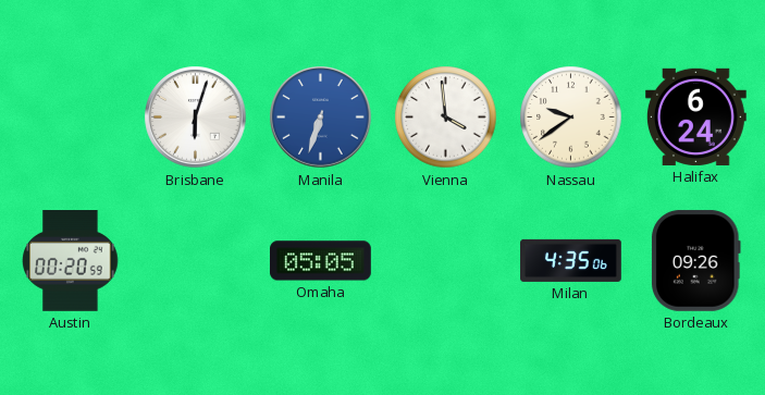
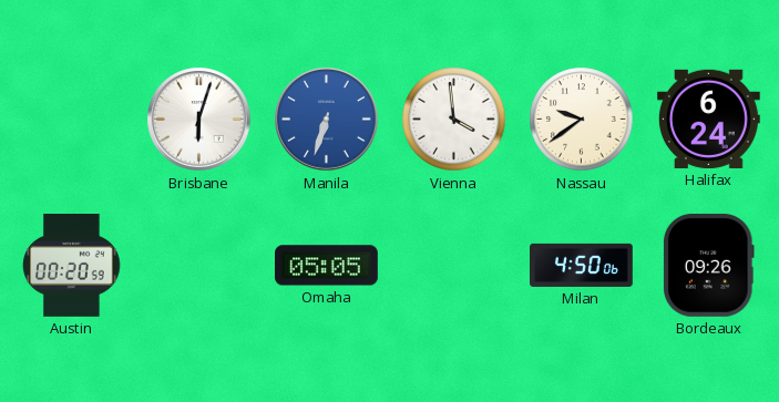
Milan: 4:35 -> 4:50 (582, 265)
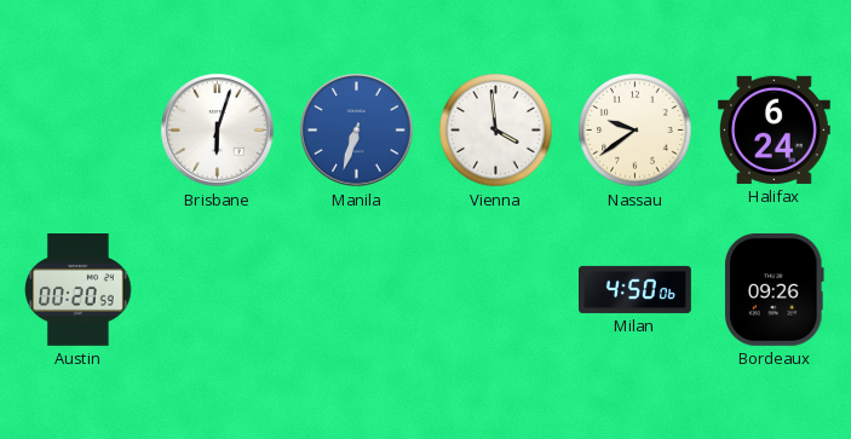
Omaha: 05:05 -> none (327, 266)
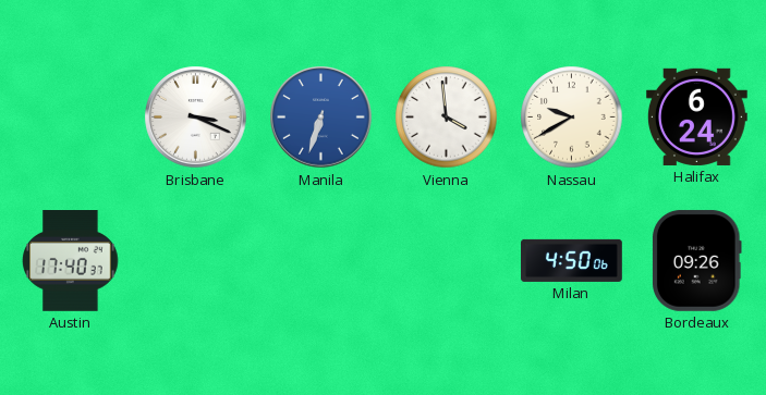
Brisbane: 6:03 -> 3:19 (196, 118)
Nassau: 9:39 -> 9:40 (572, 118)
Austin: 00:20 -> 17:40 (71, 261)
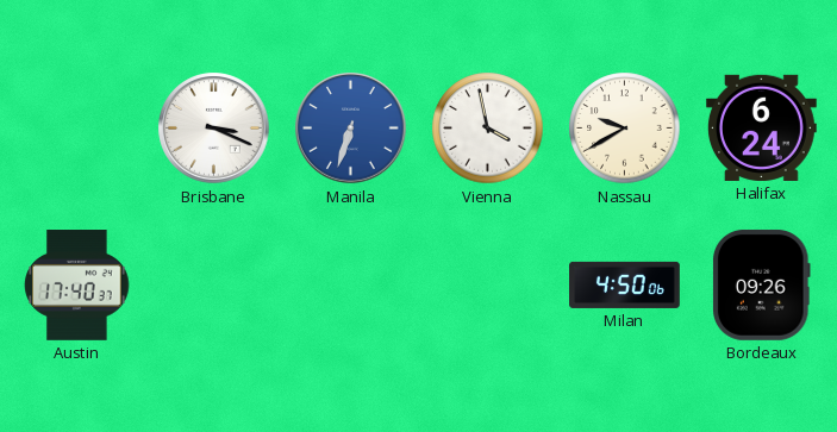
Vienna: 3:59 -> 3:58 (488, 129)
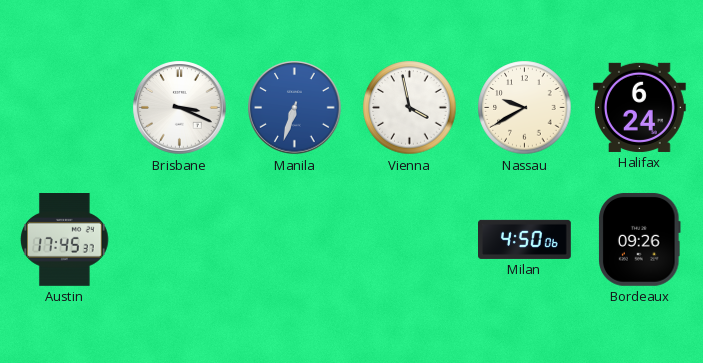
Austin: 17:40 -> 17:45 (65, 240)
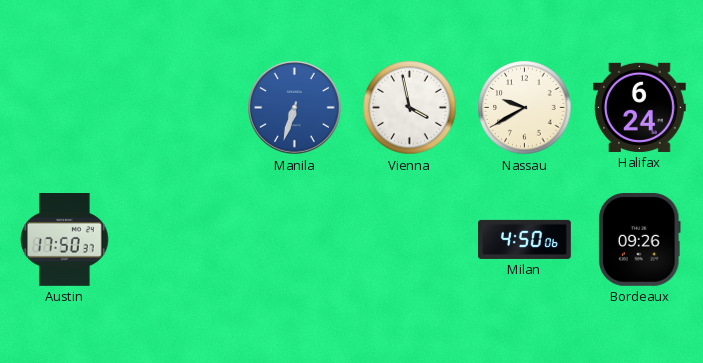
Brisbane: 3:19 -> none (180, 108)
Austin: 17:45 -> 17:50 (65, 240)
